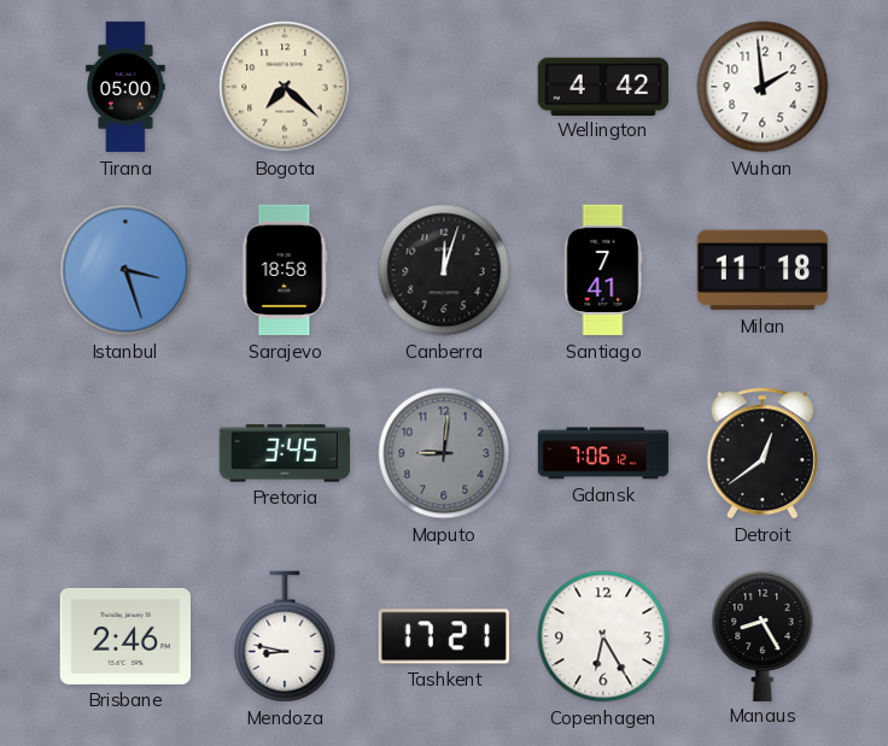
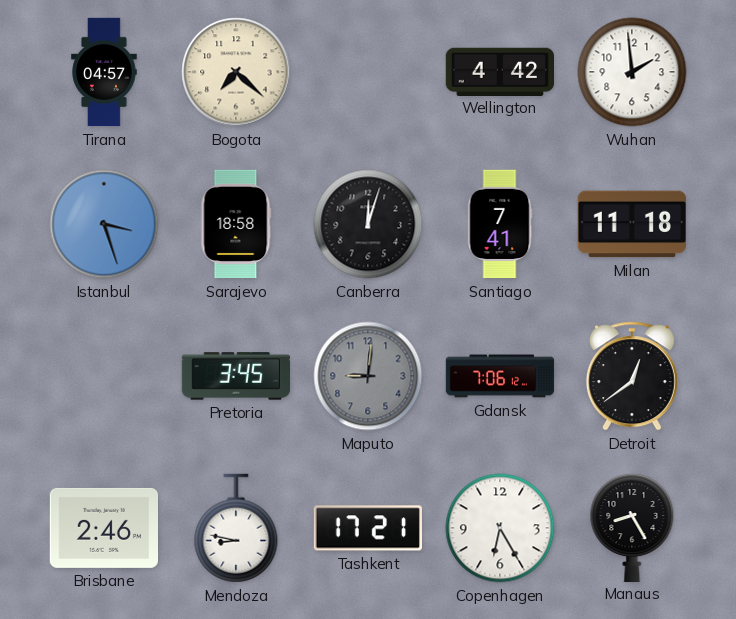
Tirana: 05:00 -> 04:57 (104, 72)
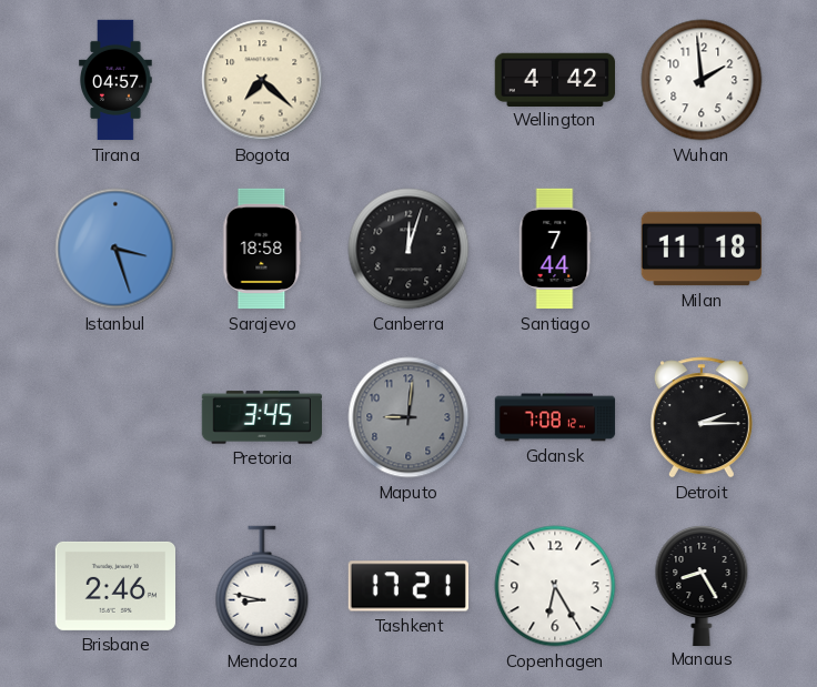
Santiago: 7:41 -> 7:44 (555, 249)
Gdansk: 7:06 -> 7:08 (555, 417)
Detroit: 12:39 -> 2:15 (702, 417)
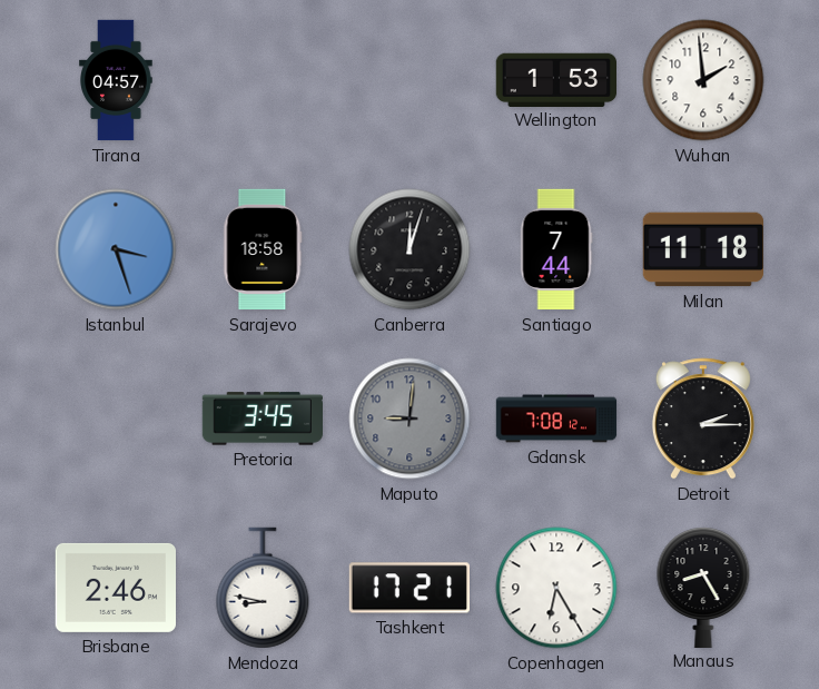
Bogota: 7:22 -> none (262, 80)
Wellington: 4:42 -> 1:53 (555, 79)
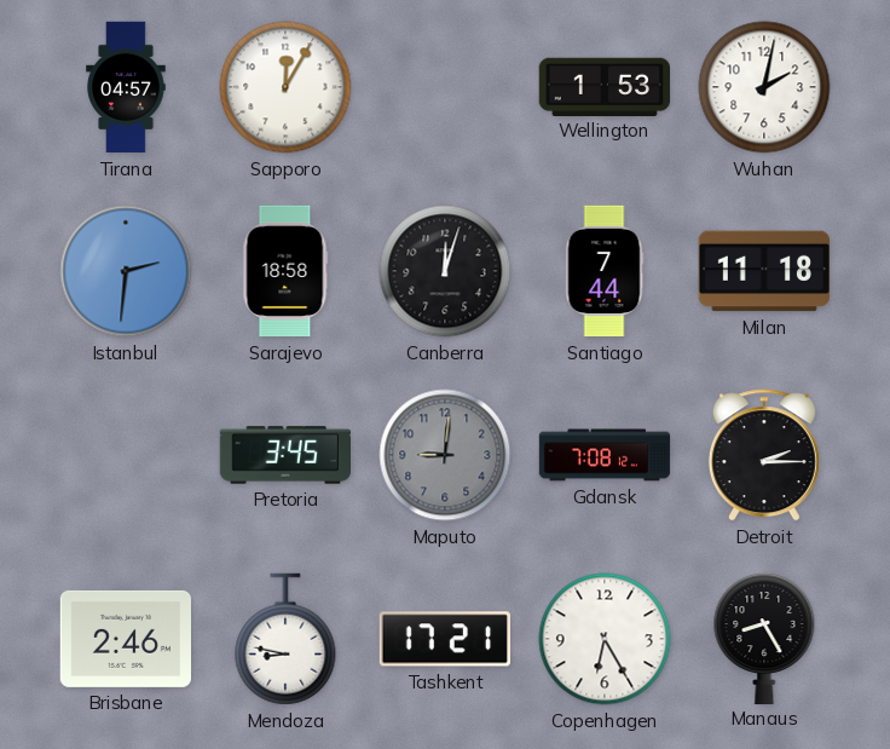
Sapporo: none -> 12:05 (285, 87)
Wuhan: 1:59 -> 2:02 (764, 87)
Istanbul: 3:27 -> 2:31 (126, 271)
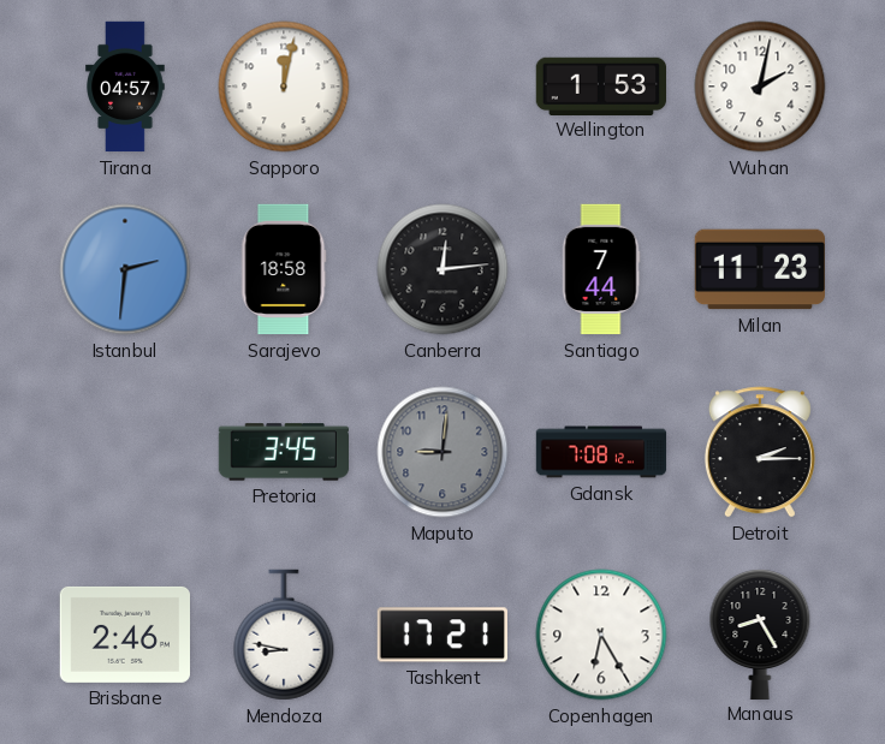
Sapporo: 12:05 -> 12:02 (284, 87)
Canberra: 12:03 -> 12:14 (442, 269)
Milan: 11:18 -> 11:23 (759, 269)
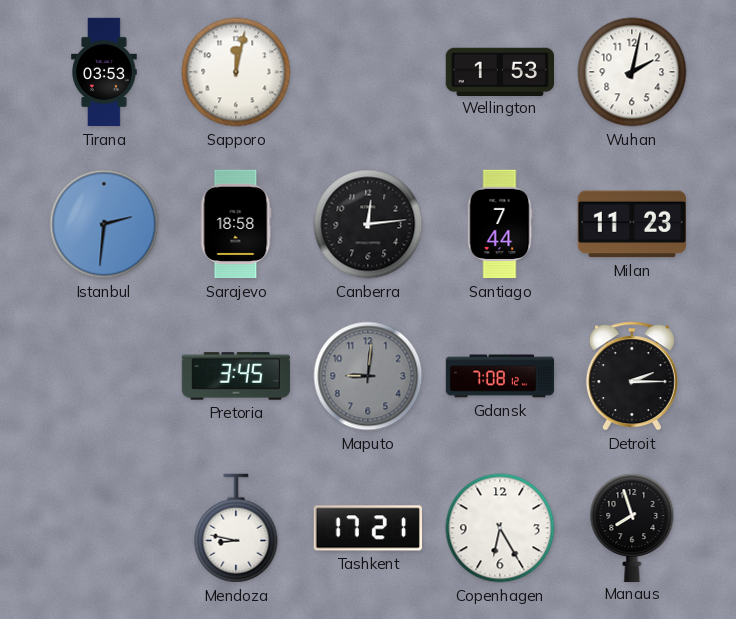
Tirana: 04:57 -> 03:53 (104, 72)
Brisbane: 2:46 -> none (124, 635)
Manaus: 8:25 -> 7:57 (632, 527)
